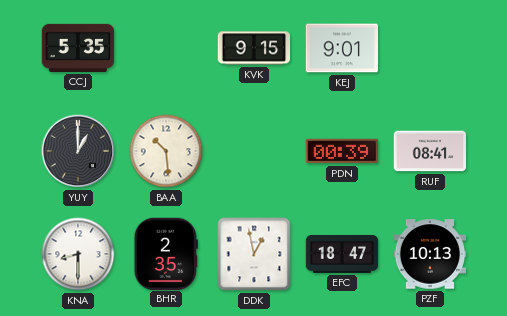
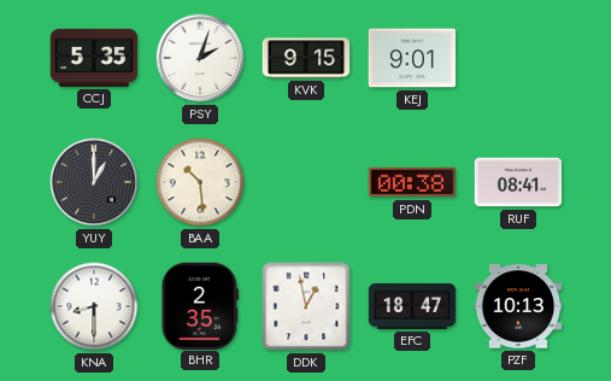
PSY: none -> 2:03 (200, 58)
PDN: 00:39 -> 00:38 (412, 182)
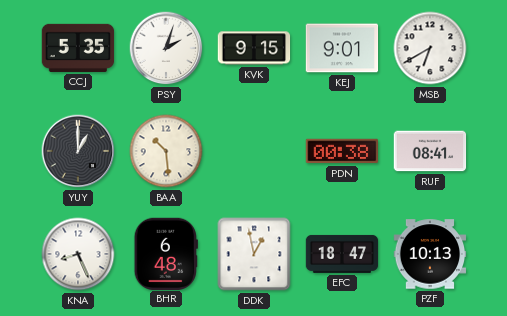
MSB: none -> 6:40 (430, 48)
KNA: 8:30 -> 8:26 (78, 254)
BHR: 2:35 -> 6:48 (166, 253)
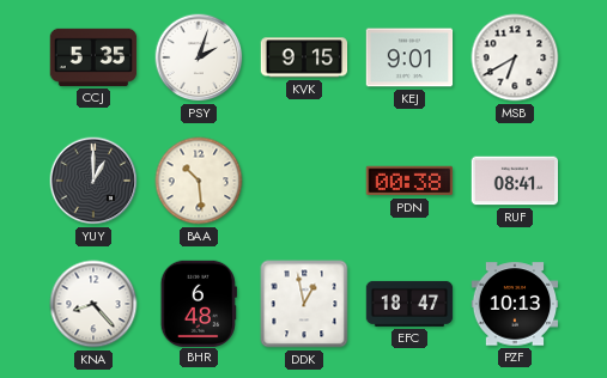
KNA: 8:26 -> 8:23 (93, 304)
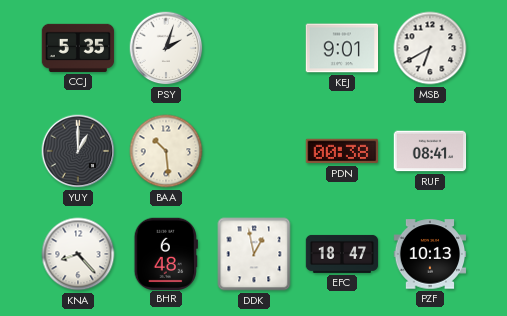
KVK: 9:15 -> none (304, 57)
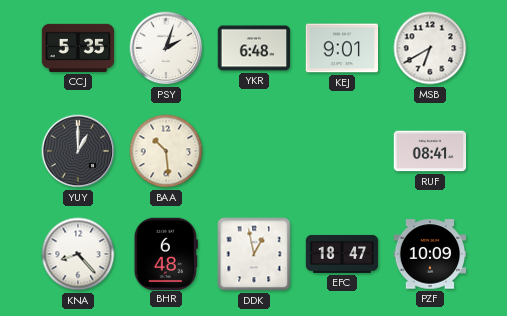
YKR: none -> 6:48 (254, 48)
PDN: 00:38 -> none (342, 151)
PZF: 10:13 -> 10:09 (430, 254)
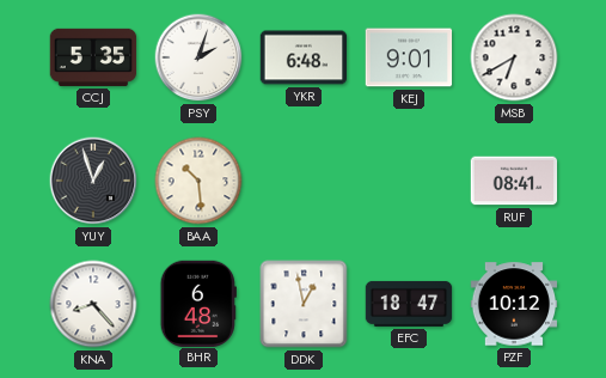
YUY: 1:00 -> 12:57 (93, 181)
PZF: 10:09 -> 10:12 (514, 304)
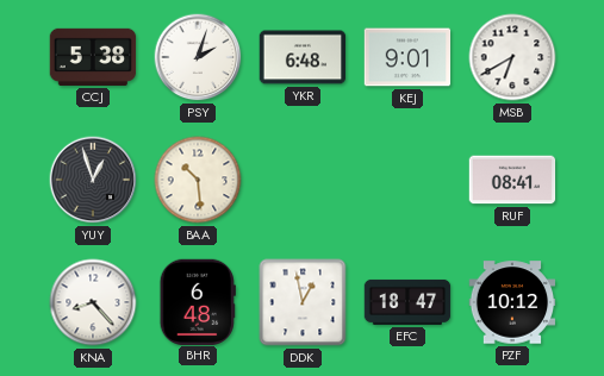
CCJ: 5:35 -> 5:38 (93, 57)
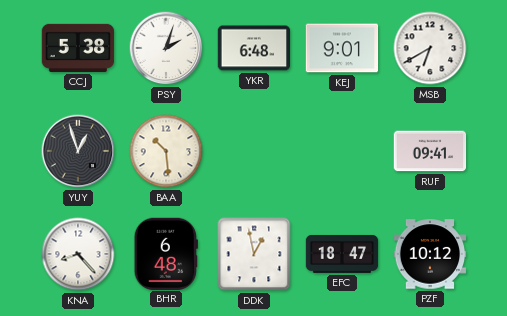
RUF: 08:41 -> 09:41 (430, 151)
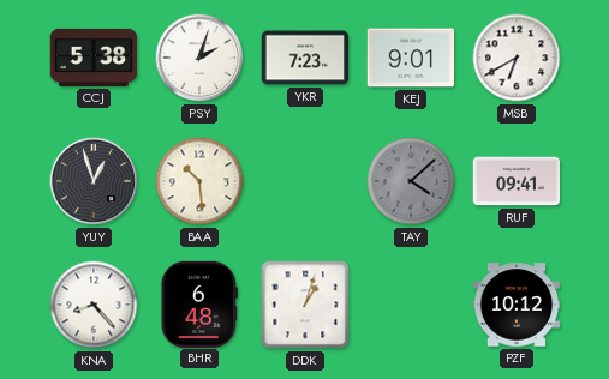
YKR: 6:48 -> 7:23 (305, 58)
TAY: none -> 4:08 (411, 181)
DDK: 12:58 -> 1:03 (305, 305)
EFC: 18:47 -> none (342, 254)
